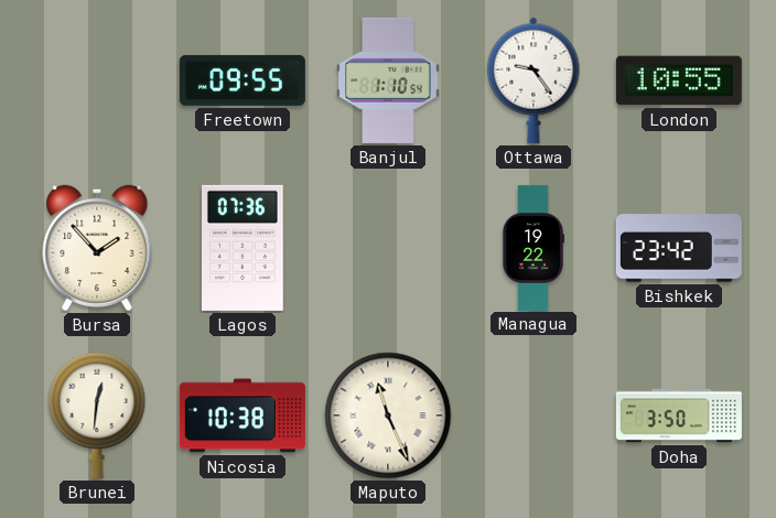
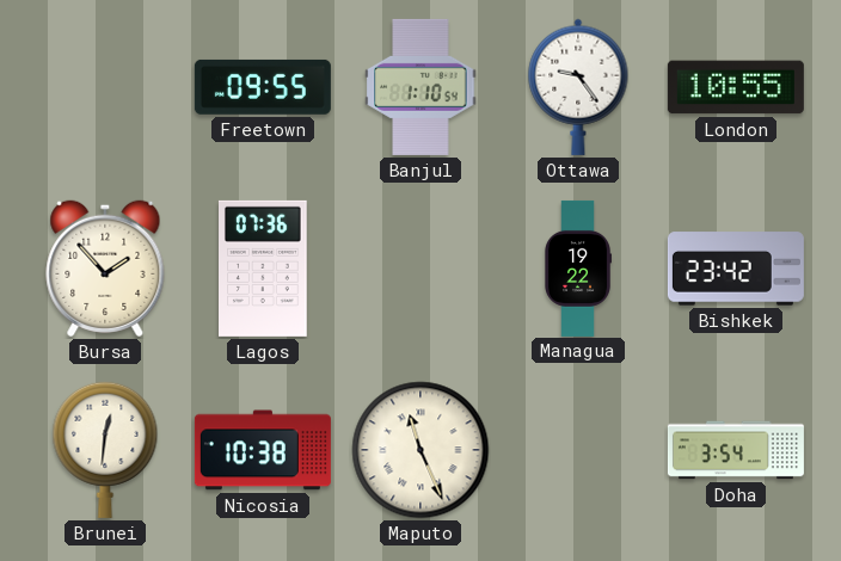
Doha: 3:50 -> 3:54 (736, 450)
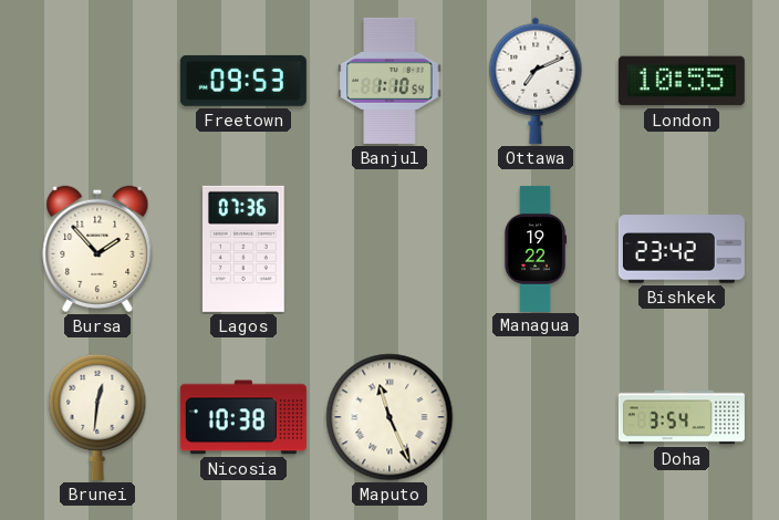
Freetown: 09:55 -> 09:53 (243, 81)
Ottawa: 9:24 -> 7:11 (536, 81)
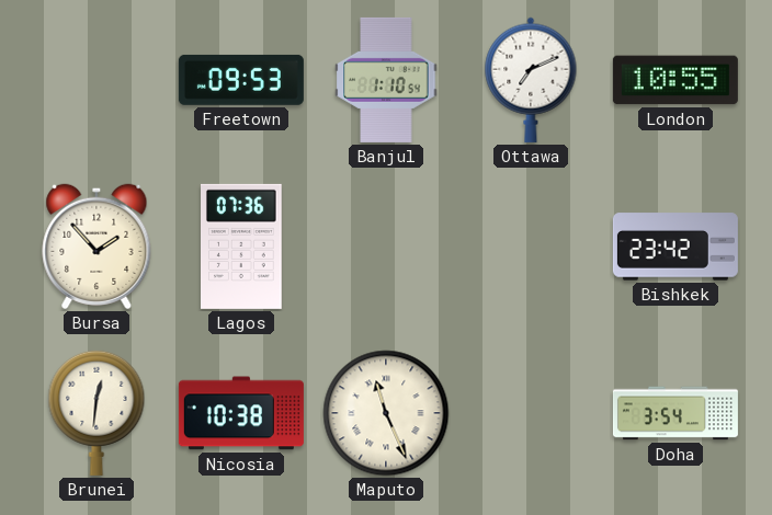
Managua: 19:22 -> none (536, 249)
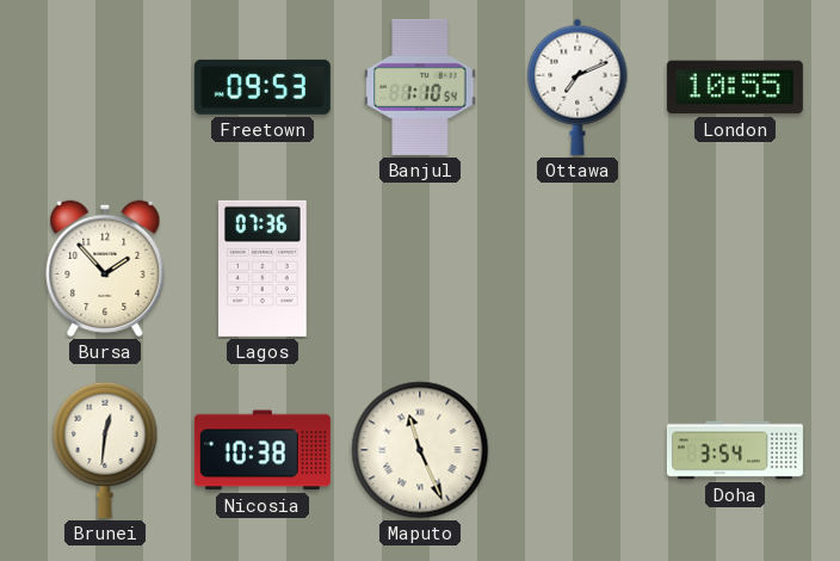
Bishkek: 23:42 -> none (675, 247)
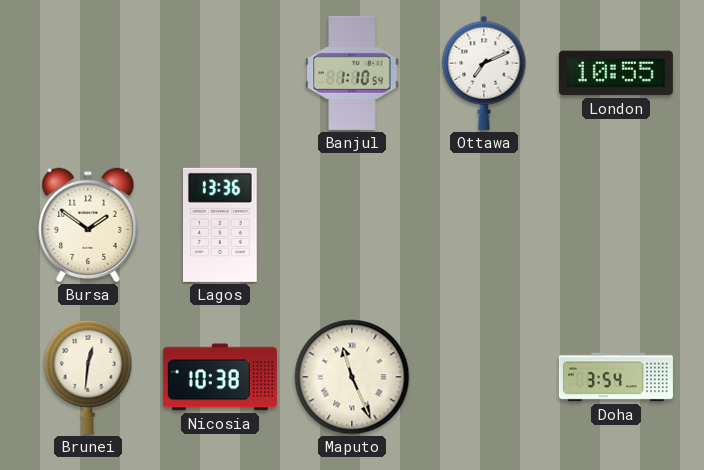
Freetown: 09:53 -> none (262, 87)
Bursa: 1:53 -> 1:51 (88, 225)
Lagos: 07:36 -> 13:36 (221, 225)
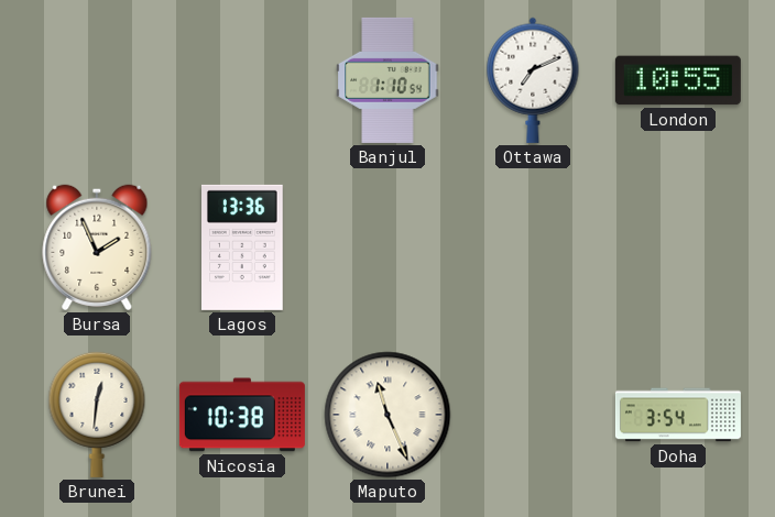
Bursa: 1:51 -> 1:56 (97, 248)
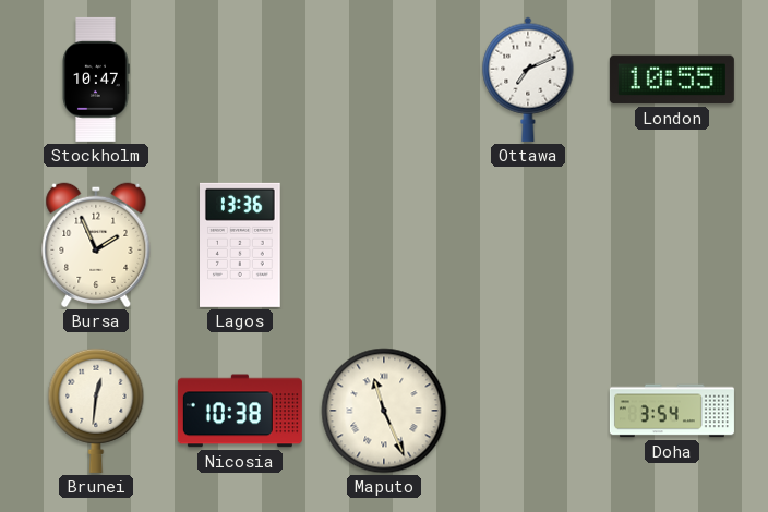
Stockholm: none -> 10:47 (96, 80)
Banjul: 1:10 -> none (387, 80)
